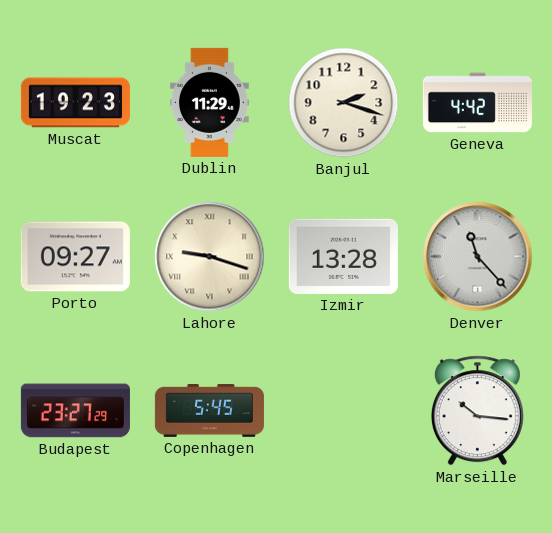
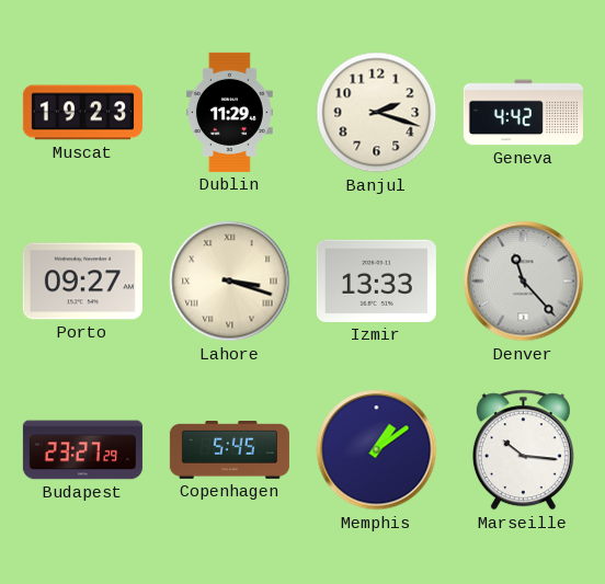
Lahore: 9:18 -> 3:18 (230, 282)
Izmir: 13:28 -> 13:33 (376, 280)
Memphis: none -> 1:09 (377, 450)
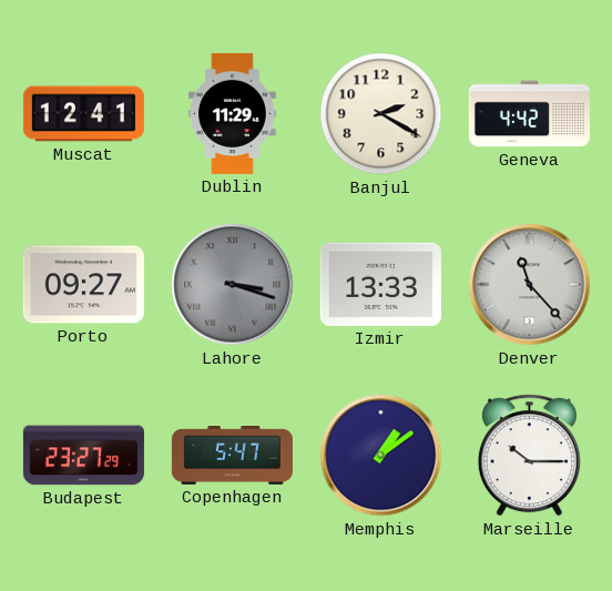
Muscat: 19:23 -> 12:41 (83, 114)
Banjul: 2:18 -> 2:20 (381, 114)
Lahore dial: cream -> grey (233, 285)
Copenhagen: 5:45 -> 5:47 (232, 456)
Marseille: 10:16 -> 10:15 (529, 456)
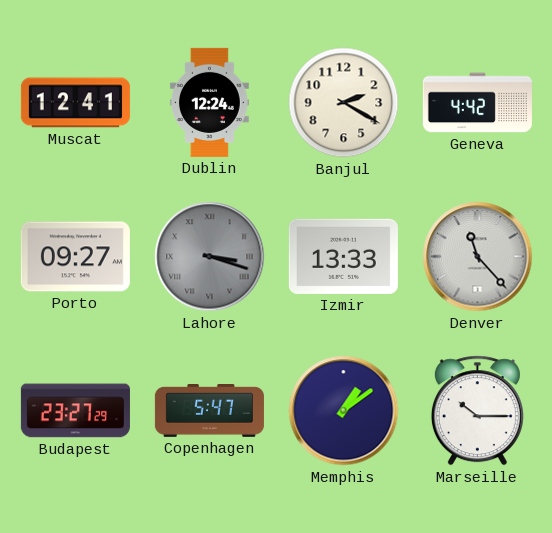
Dublin: 11:29 -> 12:24 (209, 102)
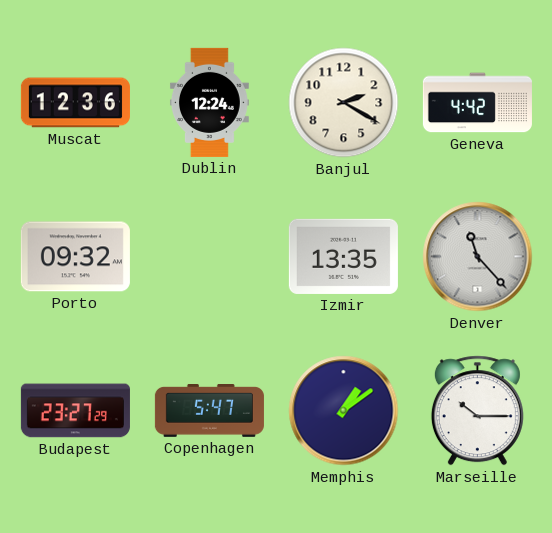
Muscat: 12:41 -> 12:36 (75, 103)
Porto: 09:27 -> 09:32 (75, 257)
Lahore: 3:18 -> none (210, 257)
Izmir: 13:33 -> 13:35 (343, 256)
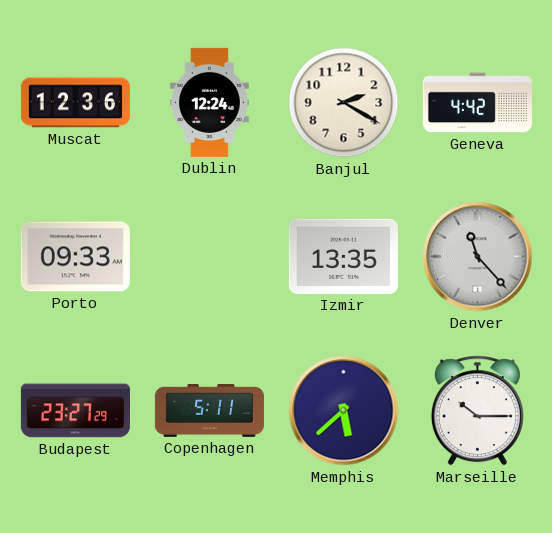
Porto: 09:32 -> 09:33 (75, 257)
Copenhagen: 5:47 -> 5:11 (209, 411)
Memphis: 1:09 -> 5:38 (344, 411)
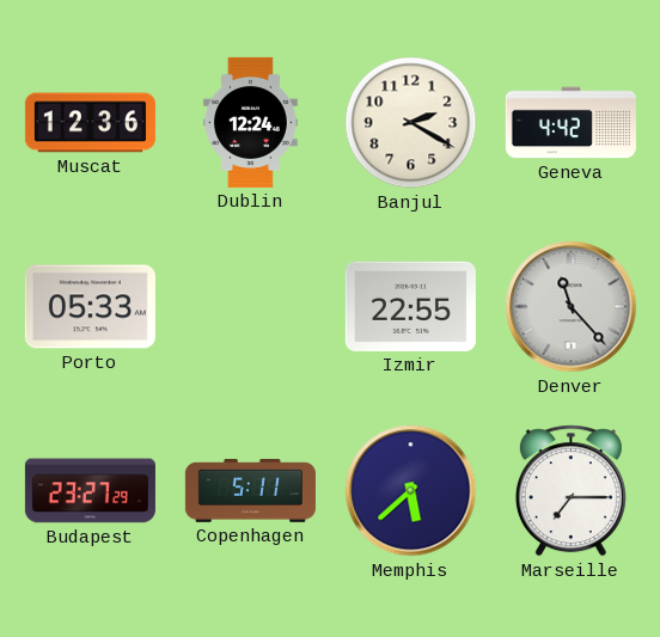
Porto: 09:33 -> 05:33 (90, 307)
Izmir: 13:35 -> 22:55 (410, 306)
Marseille: 10:15 -> 7:15 (570, 491)
